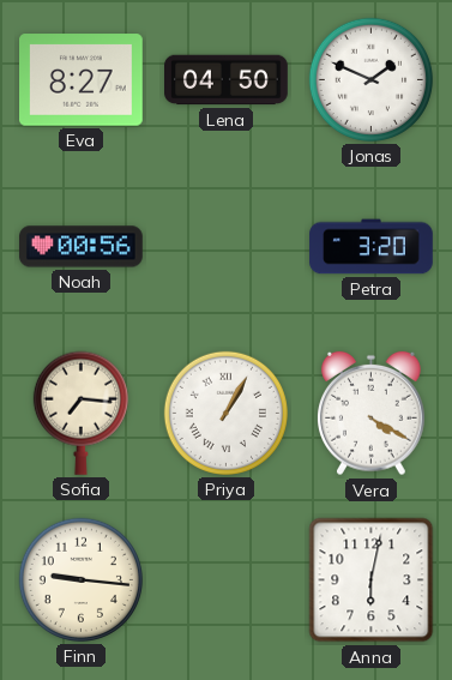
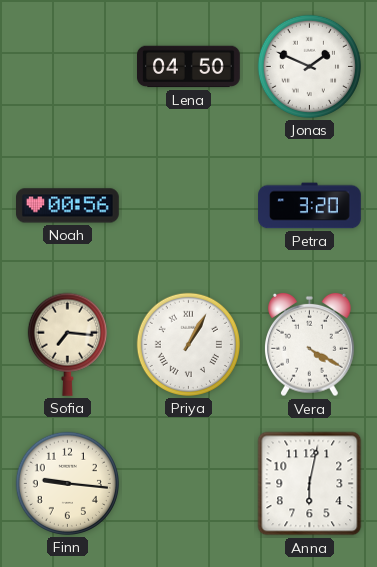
Eva: 8:27 -> none (82, 80)
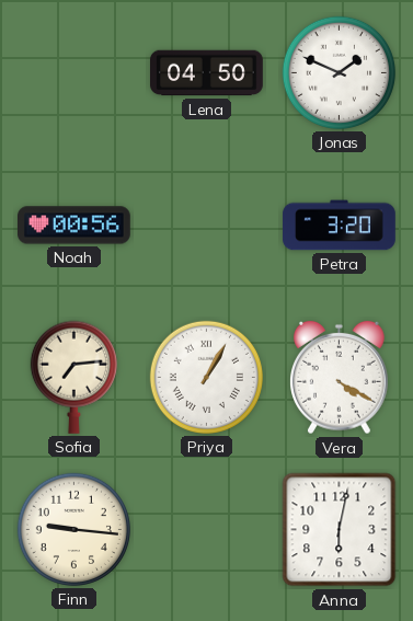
Sofia: 7:16 -> 7:14 (73, 377)
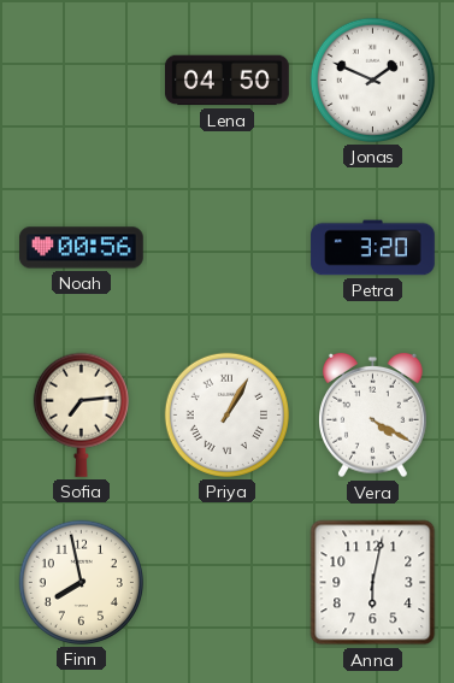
Finn: 9:16 -> 7:58 (81, 582)
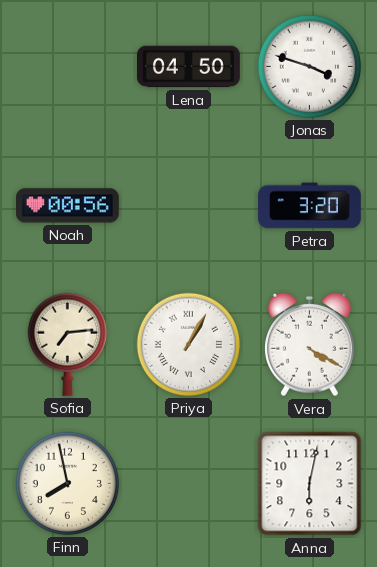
Jonas: 1:49 -> 3:48 (309, 66)
